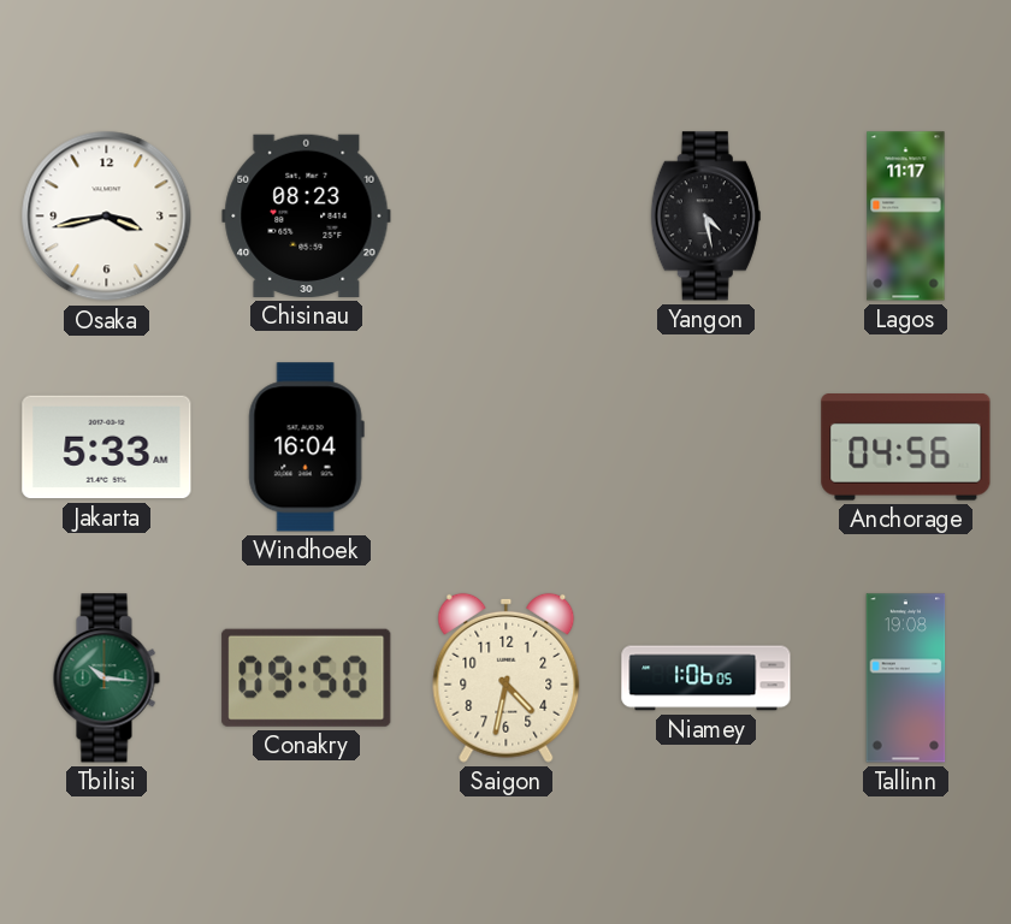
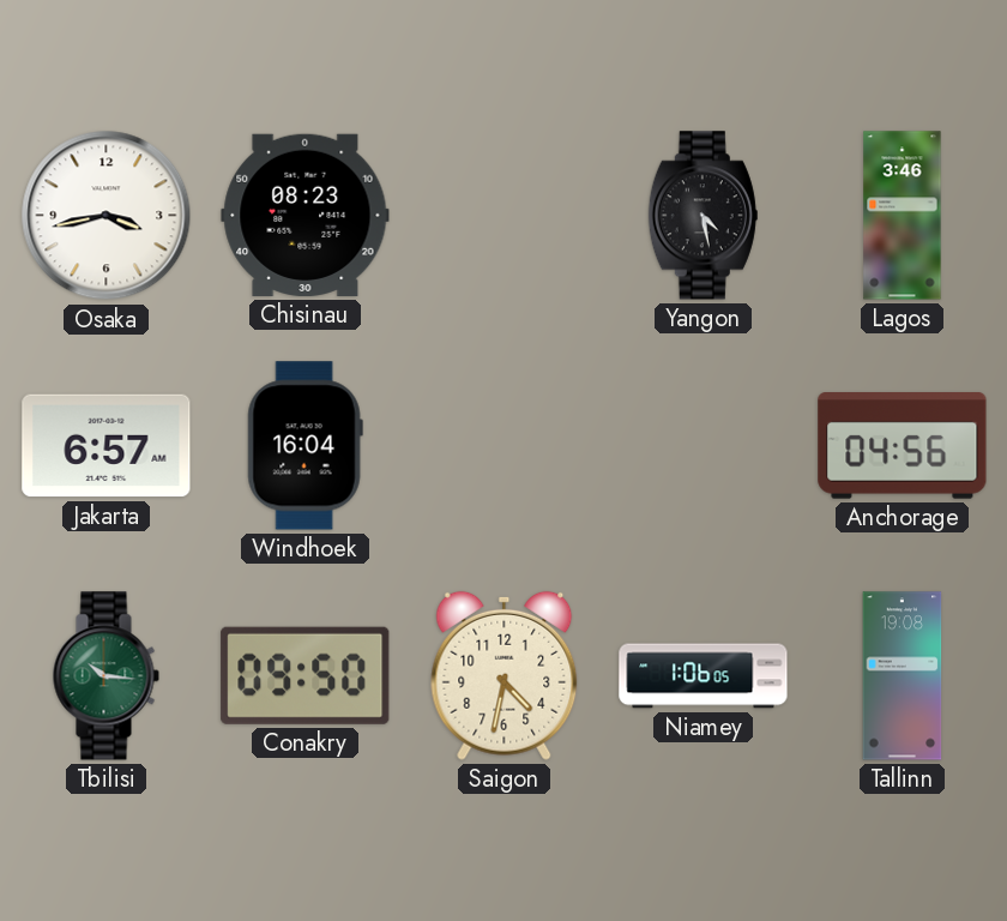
Lagos: 11:17 -> 3:46 (903, 216)
Jakarta: 5:33 -> 6:57 (107, 446)
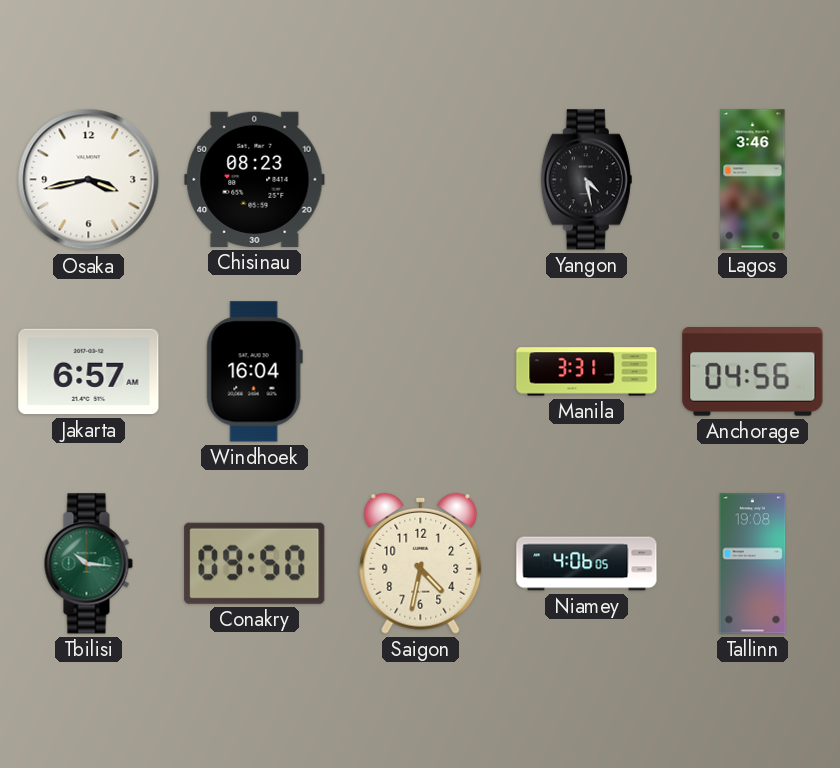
Manila: none -> 3:31 (587, 372)
Niamey: 1:06 -> 4:06 (587, 564)
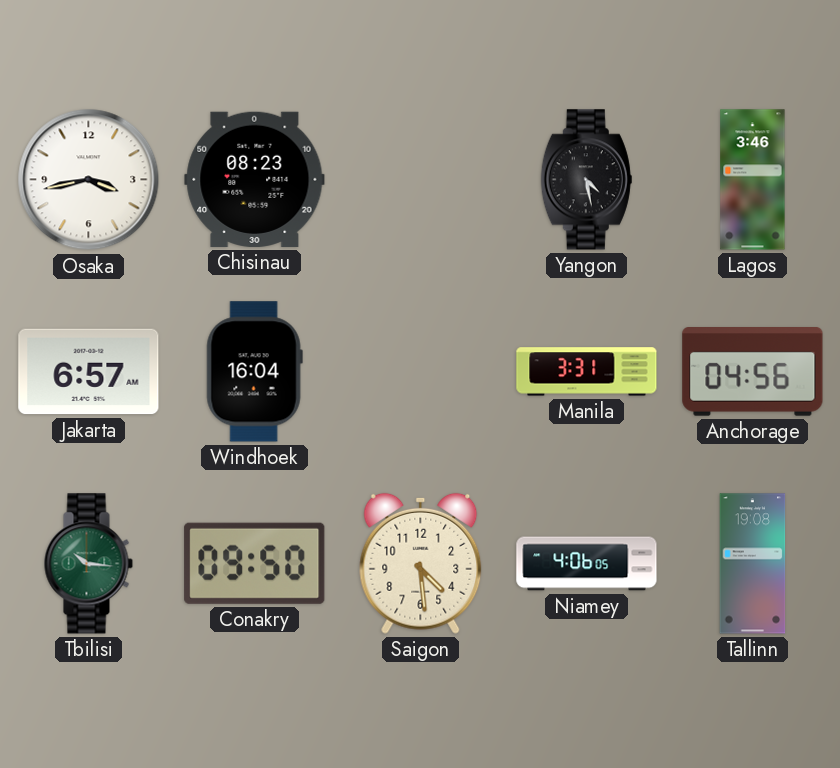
Saigon: 4:32 -> 4:29 (421, 563)
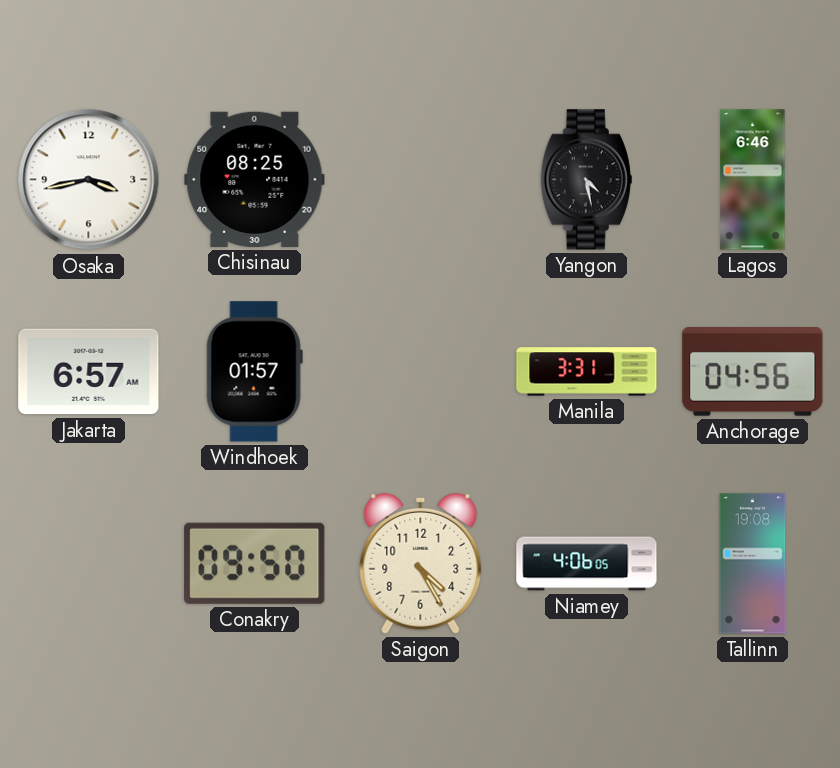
Chisinau: 08:23 -> 08:25 (255, 179)
Lagos: 3:46 -> 6:46 (753, 180)
Windhoek: 16:04 -> 01:57 (254, 372)
Tbilisi: 10:16 -> none (88, 564)
Saigon: 4:29 -> 4:25 (421, 563)
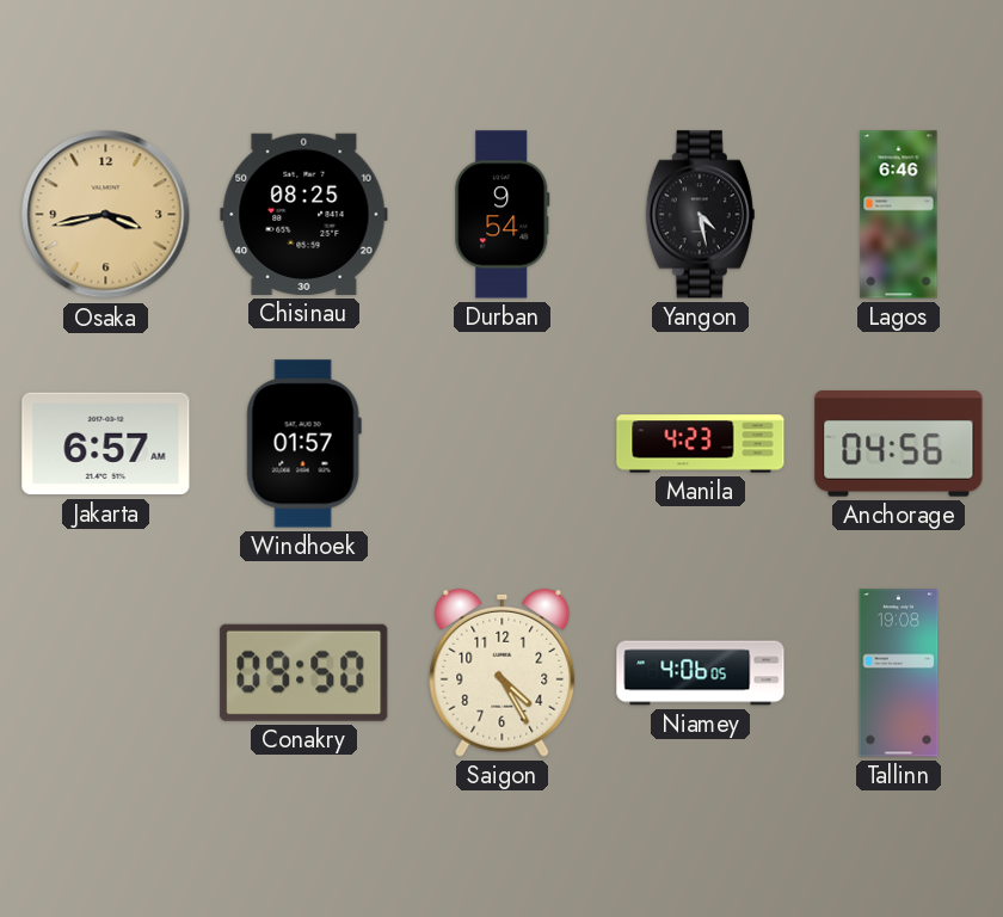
Osaka dial: white -> champagne (106, 215)
Durban: none -> 9:54 (503, 215)
Manila: 3:31 -> 4:23 (701, 444)
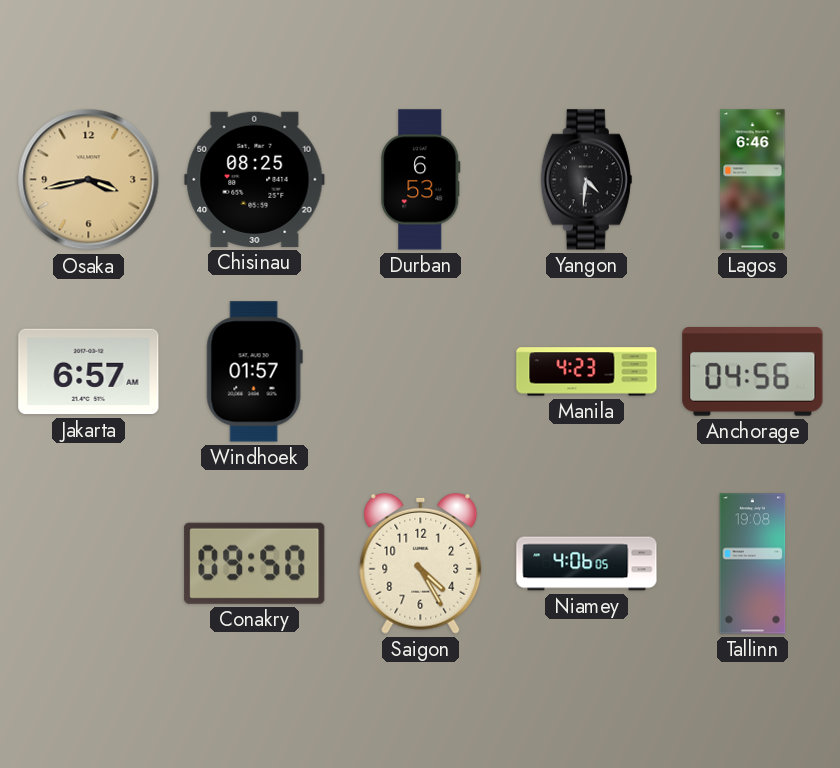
Durban: 9:54 -> 6:53 (421, 180)
Yangon: 4:28 -> 4:31 (586, 180)
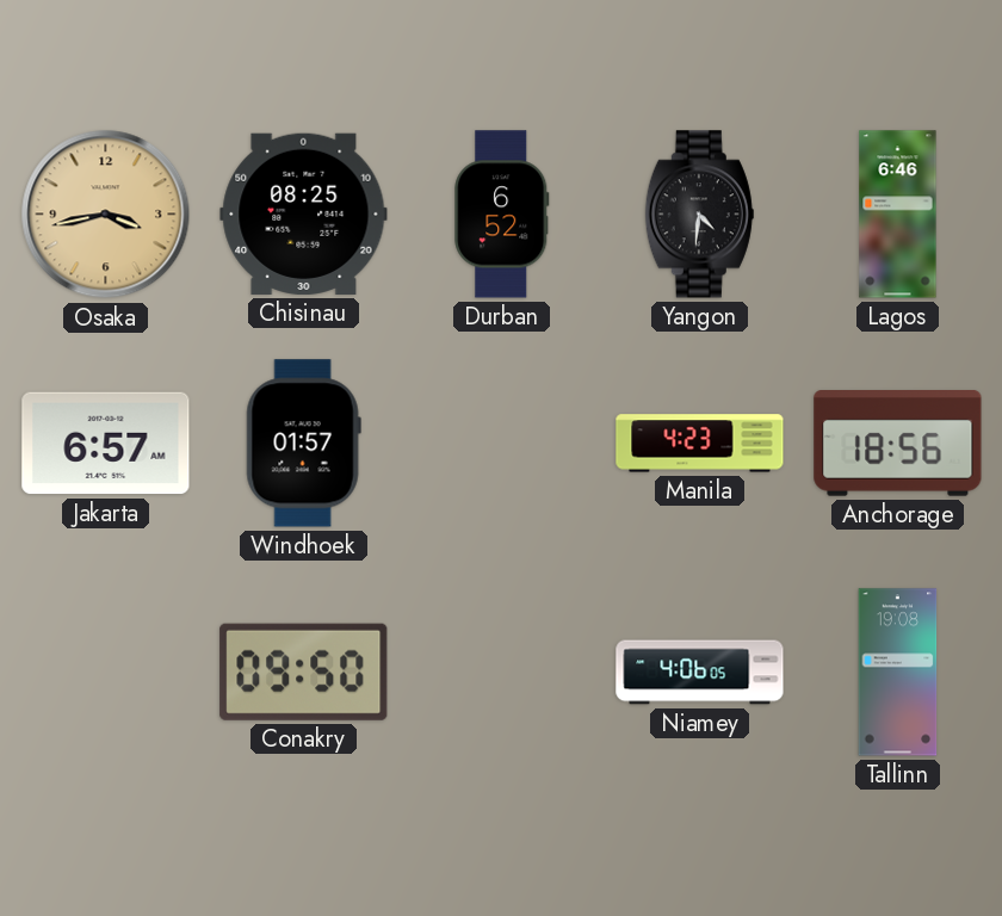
Durban: 6:53 -> 6:52 (502, 215)
Anchorage: 04:56 -> 18:56 (898, 444)
Saigon: 4:25 -> none (421, 563)
